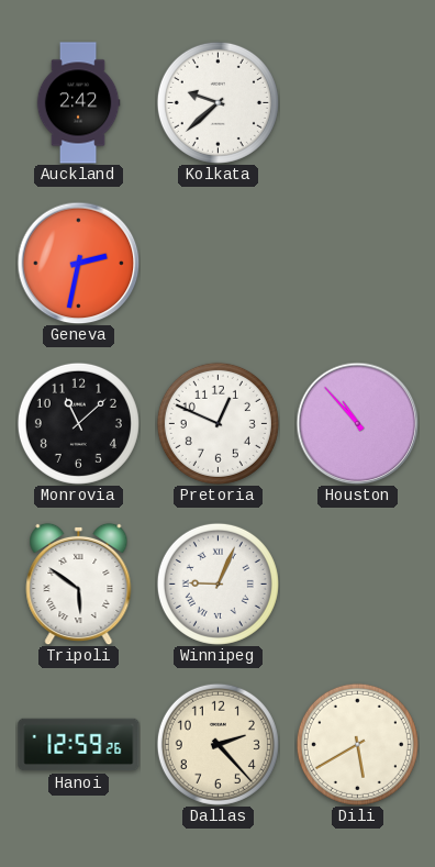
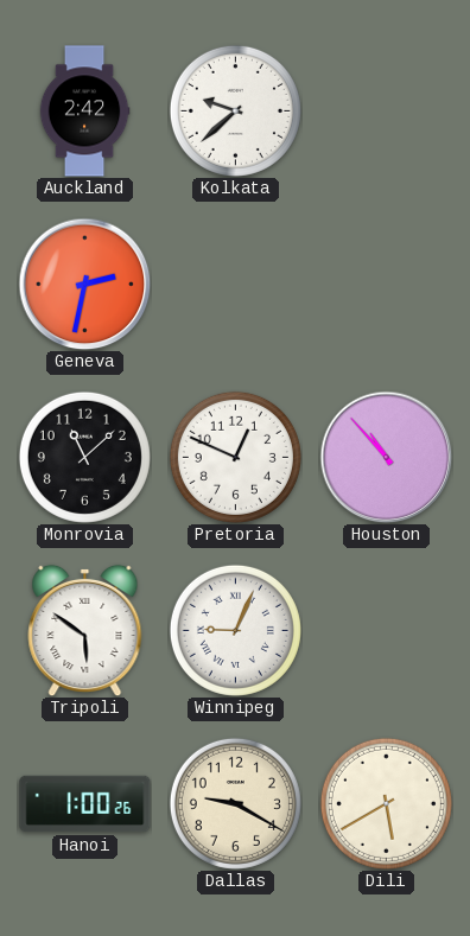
Hanoi: 12:59 -> 1:00 (85, 804)
Dallas: 2:23 -> 9:20 (235, 803)
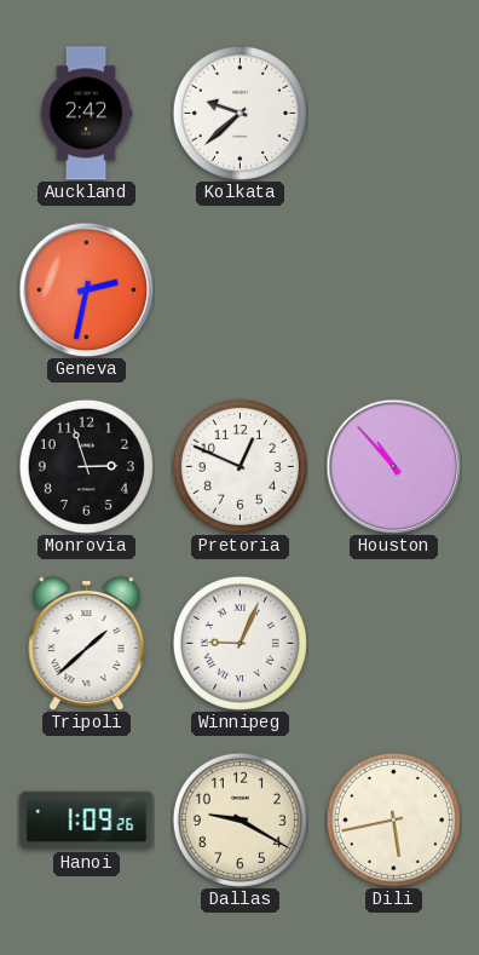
Monrovia: 11:08 -> 2:57 (86, 466)
Tripoli: 5:51 -> 1:38 (87, 643)
Hanoi: 1:00 -> 1:09 (87, 821)
Dili: 5:40 -> 5:43 (393, 819)
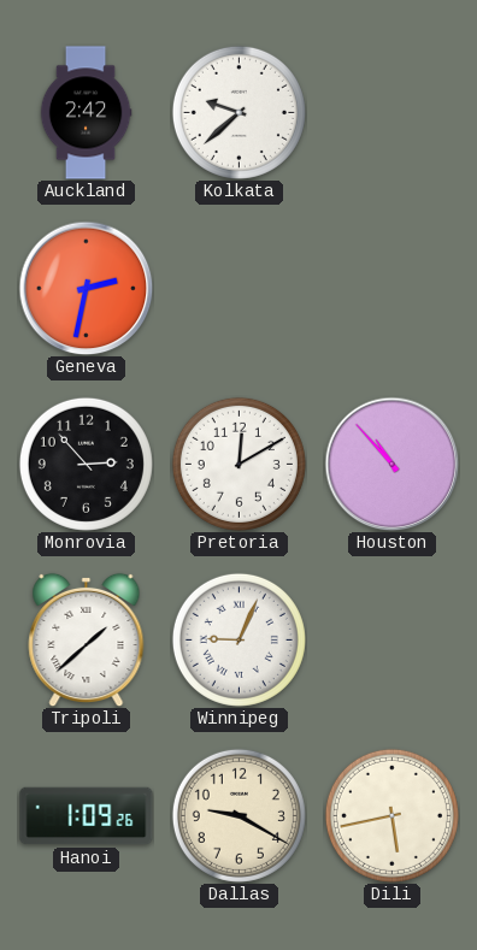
Monrovia: 2:57 -> 2:53 (86, 464)
Pretoria: 12:49 -> 12:10 (238, 464)
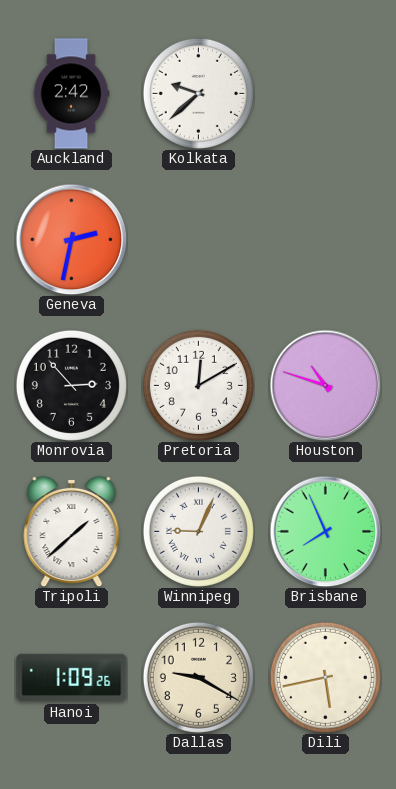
Houston: 10:53 -> 10:48 (325, 385)
Brisbane: none -> 7:56 (325, 531)
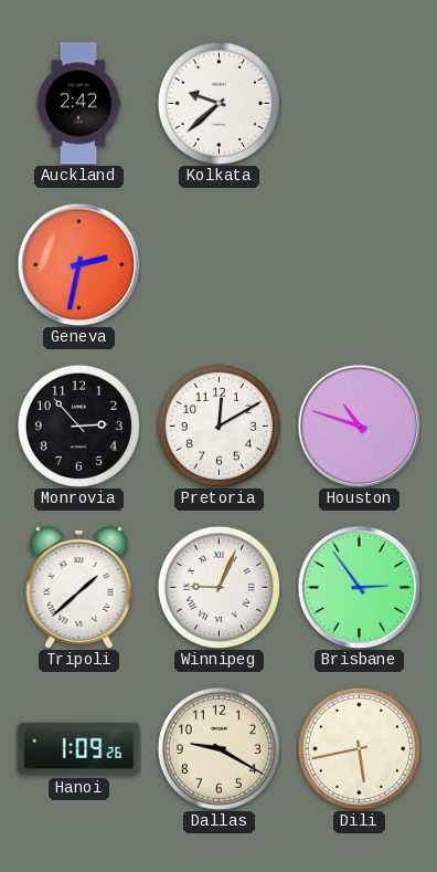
Brisbane: 7:56 -> 2:54 (359, 587)
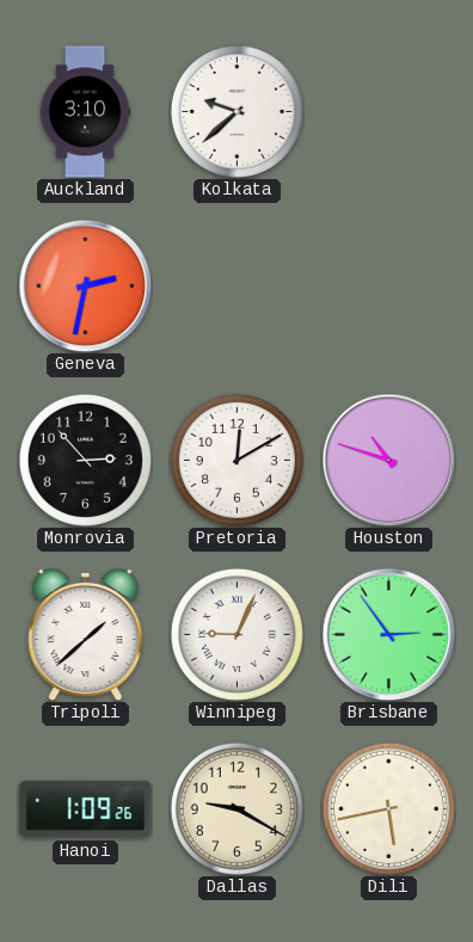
Auckland: 2:42 -> 3:10 (85, 112)
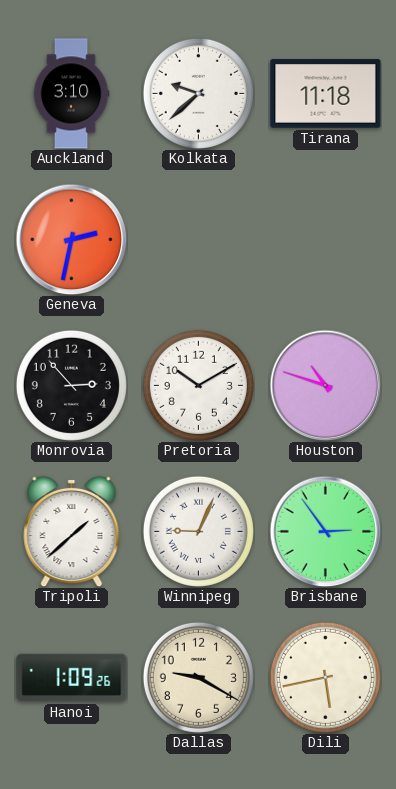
Tirana: none -> 11:18 (326, 94)
Pretoria: 12:10 -> 10:10 (198, 385)
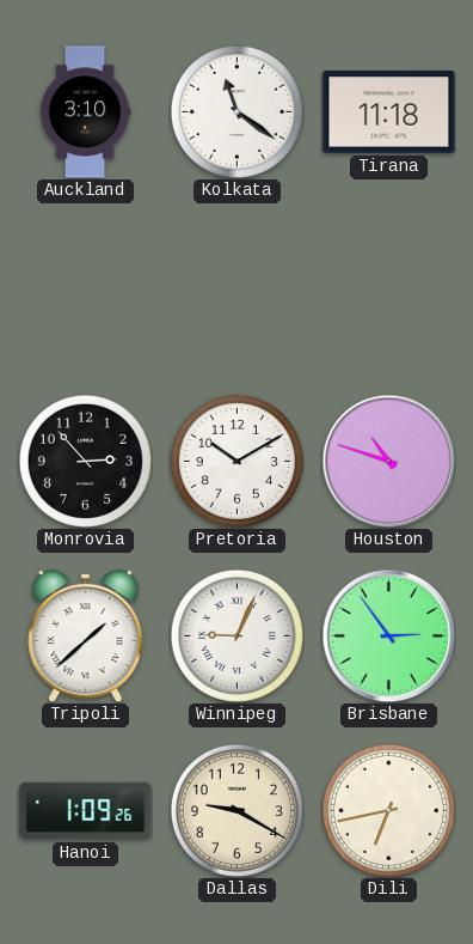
Kolkata: 9:38 -> 11:21 (236, 111)
Geneva: 2:32 -> none (71, 239)
Dili: 5:43 -> 6:43 (388, 810)
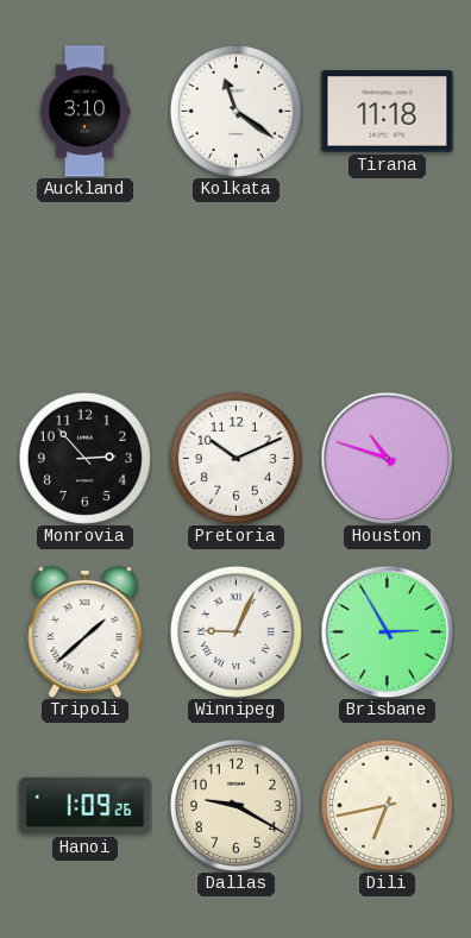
Pretoria: 10:10 -> 10:11 (235, 458)
Brisbane: 2:54 -> 2:55 (387, 631)
